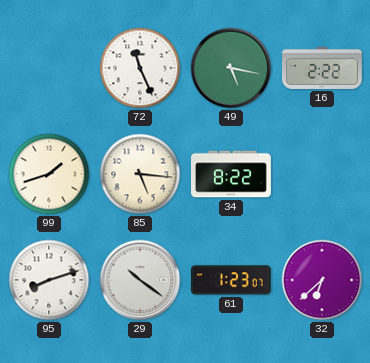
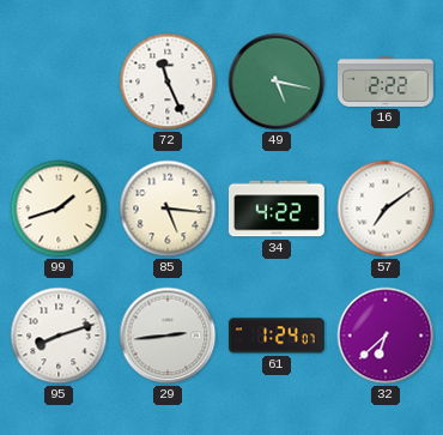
34: 8:22 -> 4:22 (278, 209)
57: none -> 7:09 (386, 209)
29: 10:21 -> 2:44 (168, 336)
61: 1:23 -> 1:24 (277, 336)
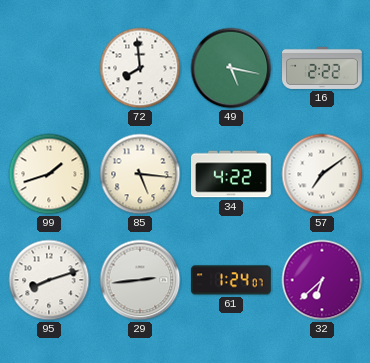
72: 11:26 -> 7:59 (140, 68)
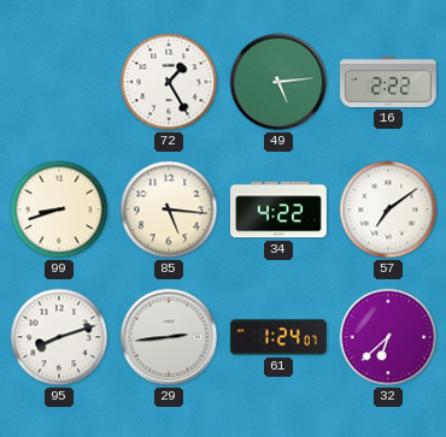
72: 7:59 -> 1:25 (169, 82)
49: 5:17 -> 5:14 (278, 82)
99: 1:42 -> 8:42 (59, 209)
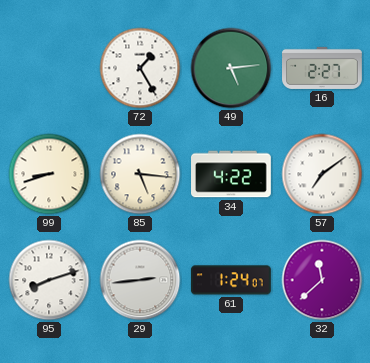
16: 2:22 -> 2:27 (323, 68)
32: 6:38 -> 11:38 (322, 280)
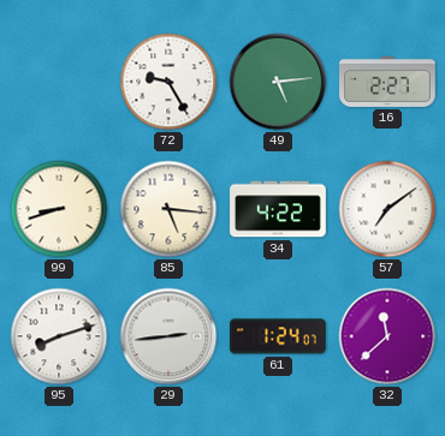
72: 1:25 -> 9:25 (168, 82)
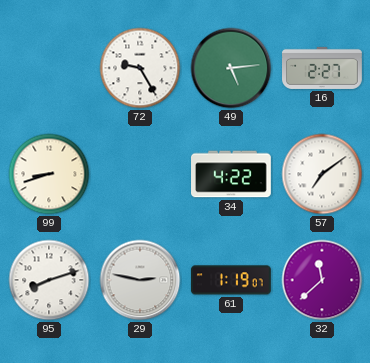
85: 5:16 -> none (168, 209)
29: 2:44 -> 2:47 (140, 280)
61: 1:24 -> 1:19 (231, 280)
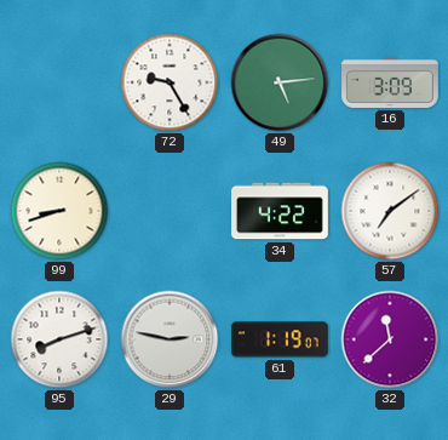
16: 2:27 -> 3:09 (391, 82)
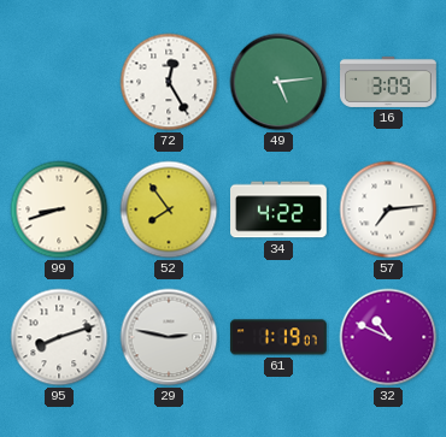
72: 9:25 -> 12:25 (169, 82)
52: none -> 7:54 (169, 209)
57: 7:09 -> 7:14 (388, 209)
32: 11:38 -> 10:49 (388, 337)
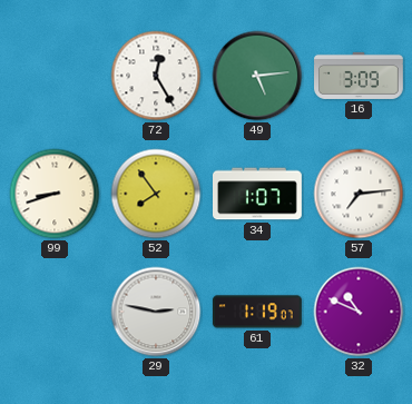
34: 4:22 -> 1:07 (258, 194)
95: 8:12 -> none (59, 337)
